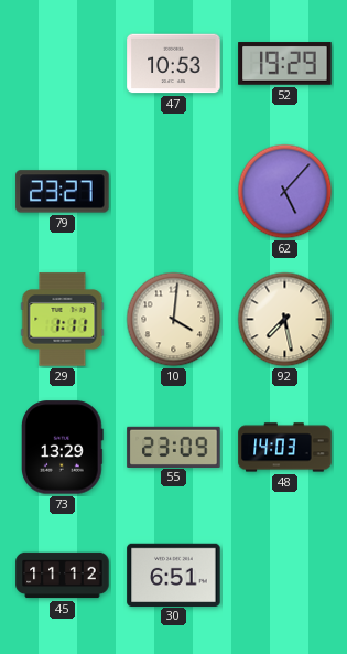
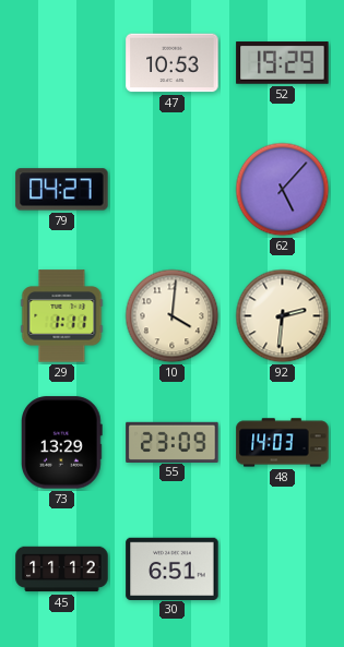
79: 23:27 -> 04:27 (62, 190)
92: 7:28 -> 2:31 (283, 316)
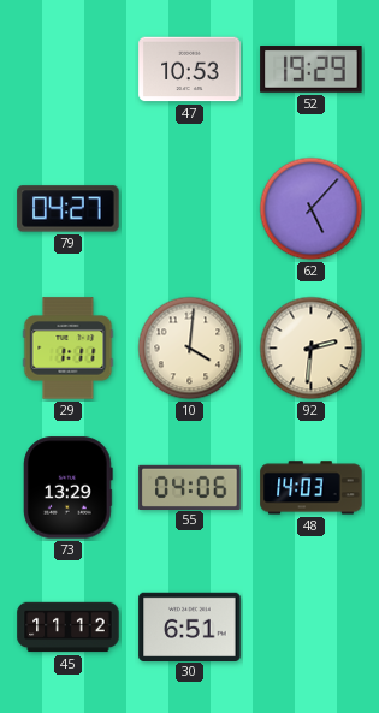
55: 23:09 -> 04:06 (190, 487)
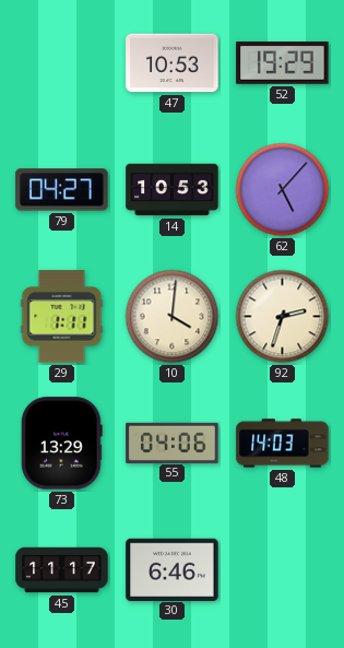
14: none -> 10:53 (173, 190)
92: 2:31 -> 2:33 (283, 317)
45: 11:12 -> 11:17 (62, 570)
30: 6:51 -> 6:46 (173, 569)
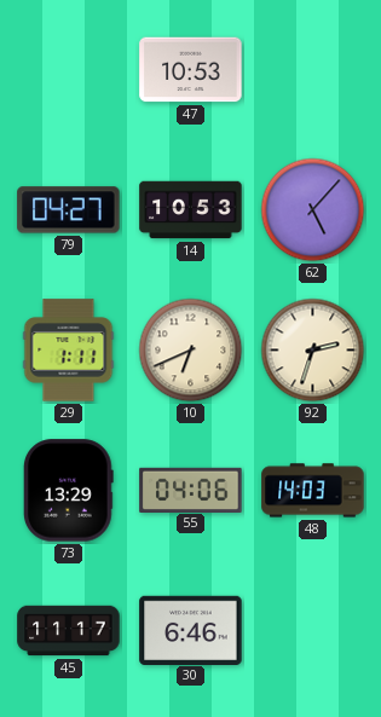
52: 19:29 -> none (283, 63)
10: 4:01 -> 6:41 (191, 351)
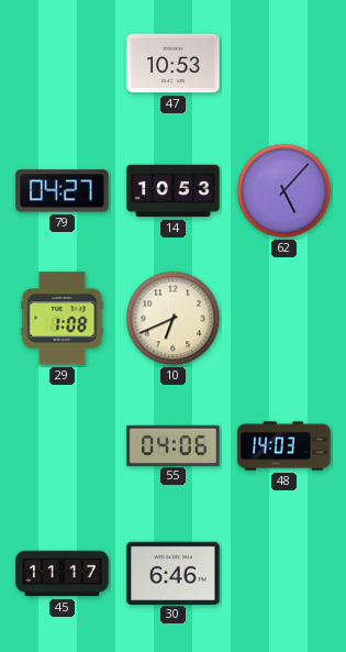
29: 1:11 -> 1:08 (63, 319)
92: 2:33 -> none (313, 351)
73: 13:29 -> none (69, 491)
